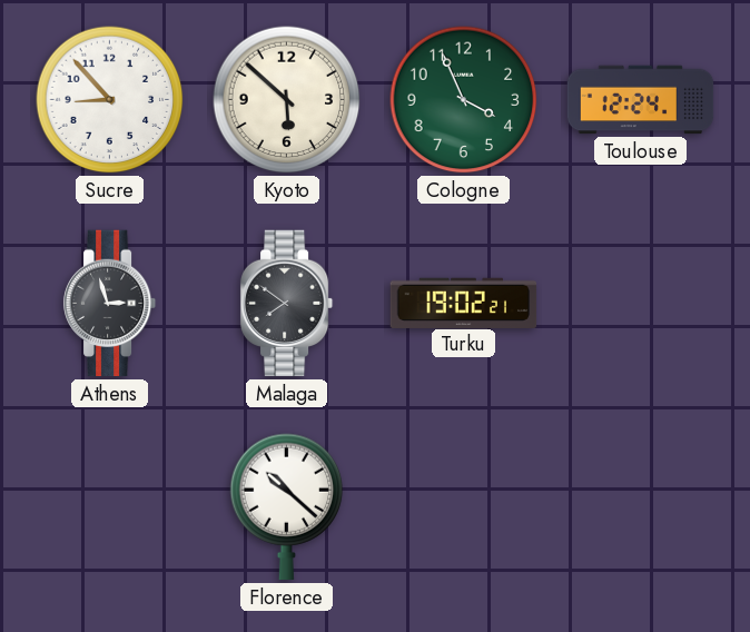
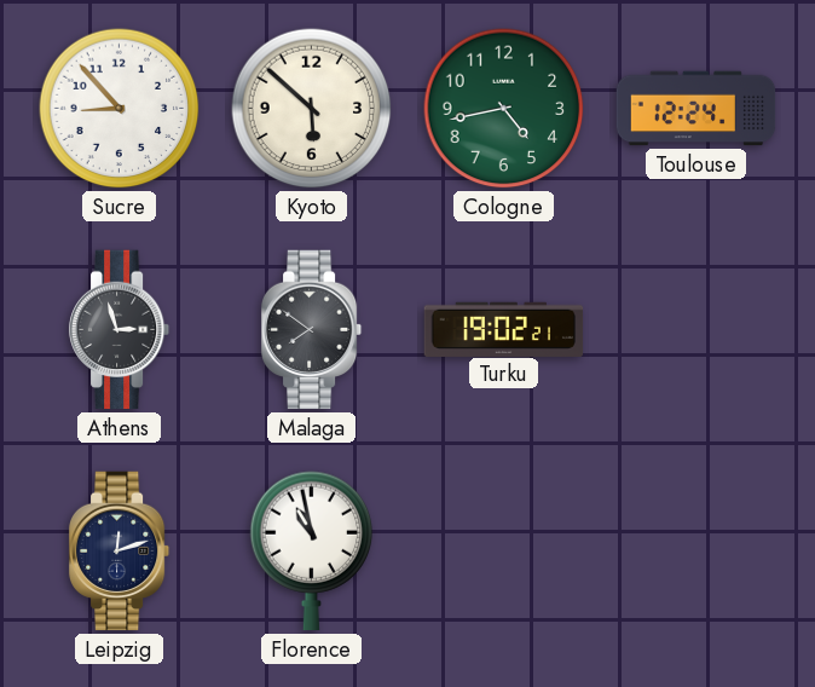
Cologne: 3:56 -> 4:43 (504, 109)
Leipzig: none -> 12:12 (120, 552)
Florence: 10:22 -> 10:58 (312, 552)
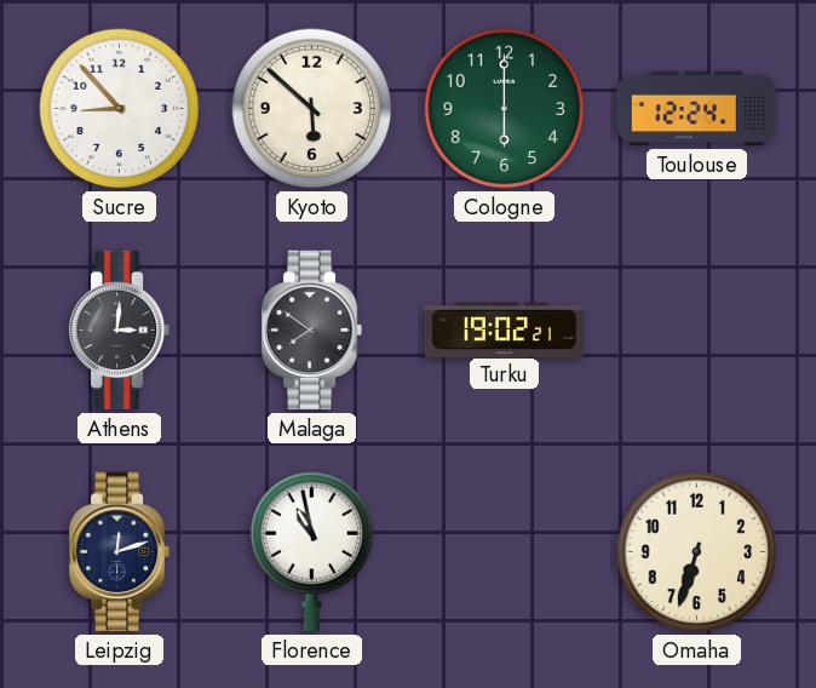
Cologne: 4:43 -> 6:00 (505, 109)
Athens: 2:57 -> 3:01 (120, 331)
Omaha: none -> 6:33 (697, 552)
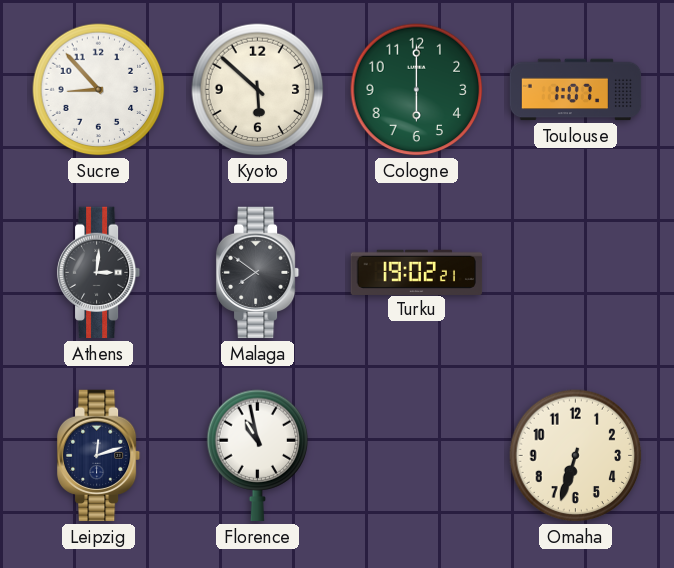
Toulouse: 12:24 -> 1:07 (576, 90)
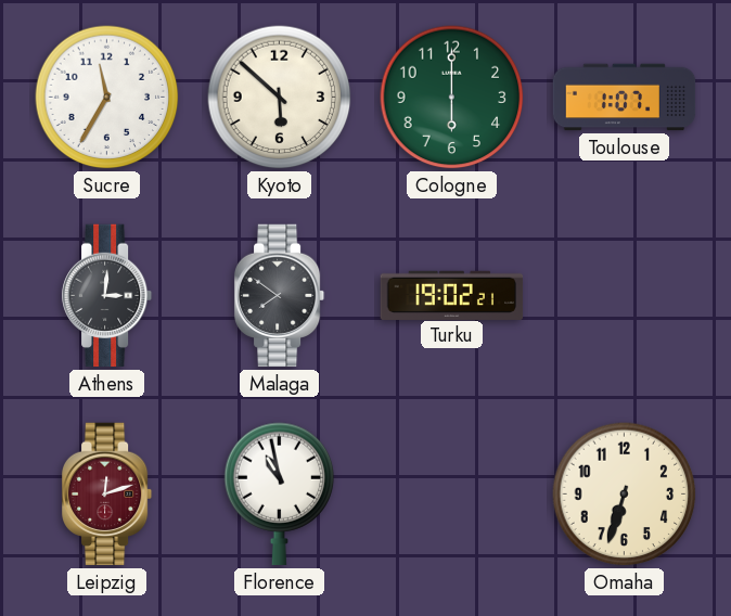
Sucre: 8:53 -> 11:35 (107, 98)
Leipzig dial: navy -> burgundy (107, 495)
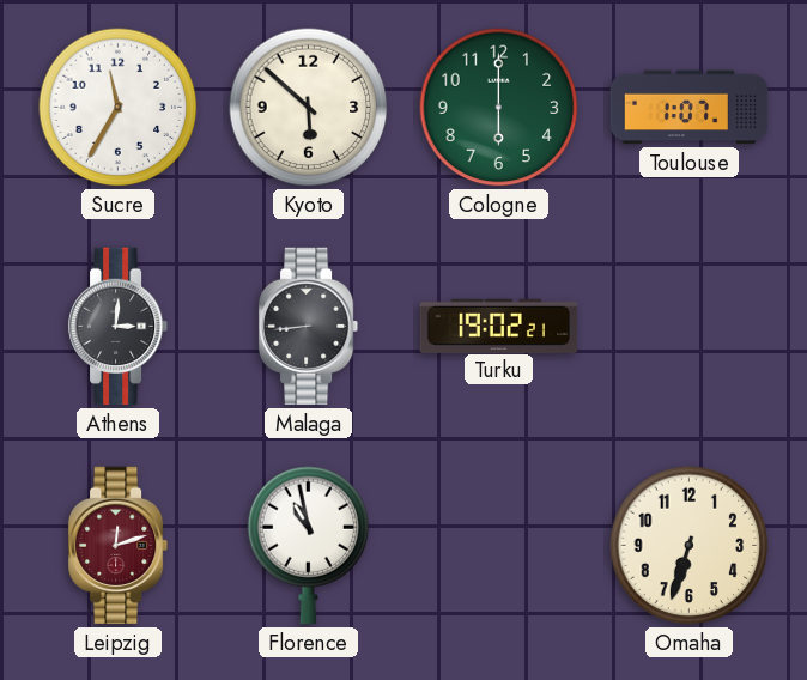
Malaga: 7:51 -> 8:44 (309, 327)
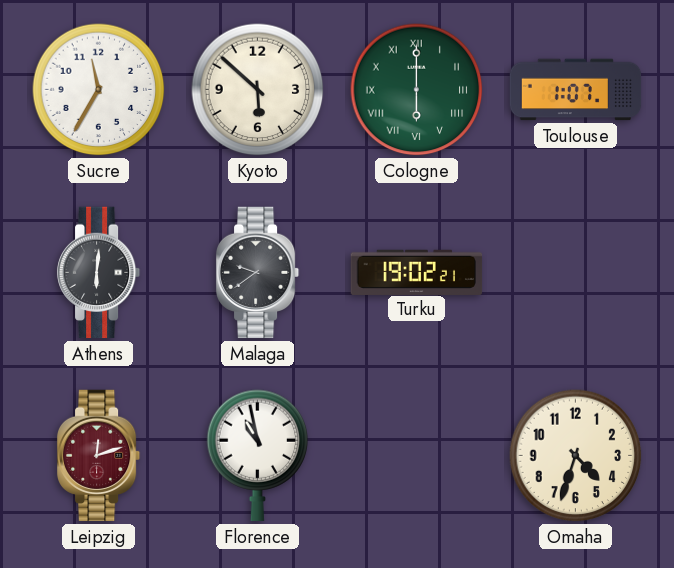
Cologne numerals: Arabic -> Roman (417, 90)
Athens: 3:01 -> 6:01 (99, 273)
Malaga: 8:44 -> 9:39 (258, 273)
Omaha: 6:33 -> 4:33 (576, 456)
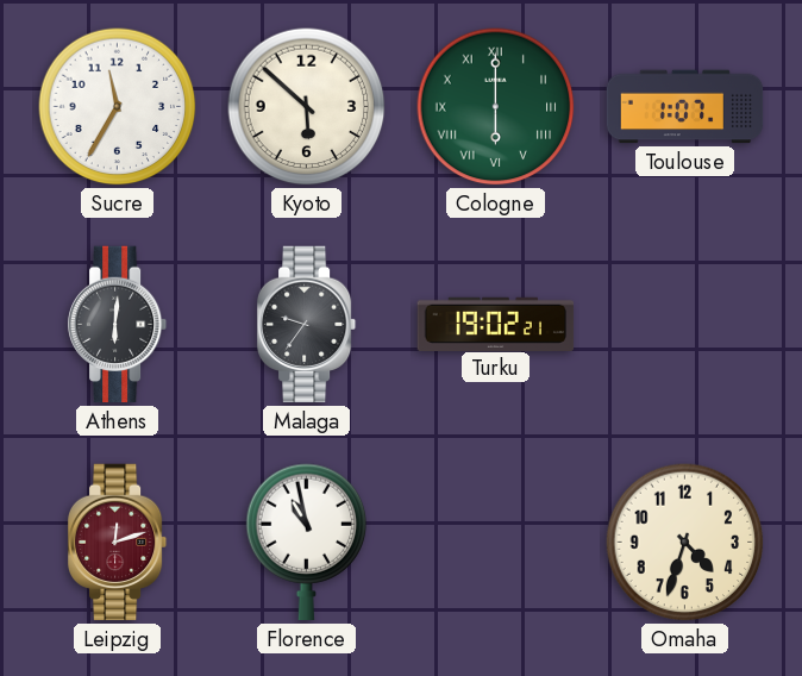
Malaga: 9:39 -> 9:36 (307, 325)
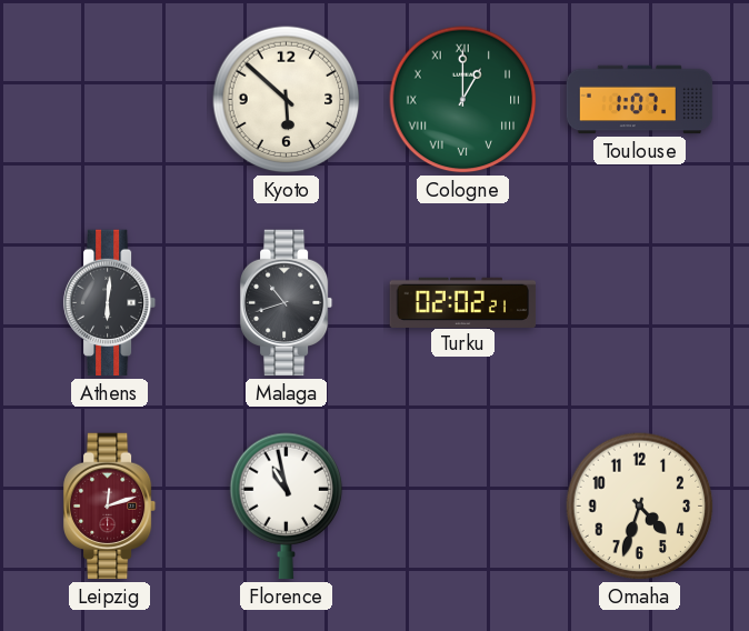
Sucre: 11:35 -> none (118, 107)
Cologne: 6:00 -> 1:00 (463, 100)
Malaga: 9:36 -> 10:42 (287, 303)
Turku: 19:02 -> 02:02 (463, 302)
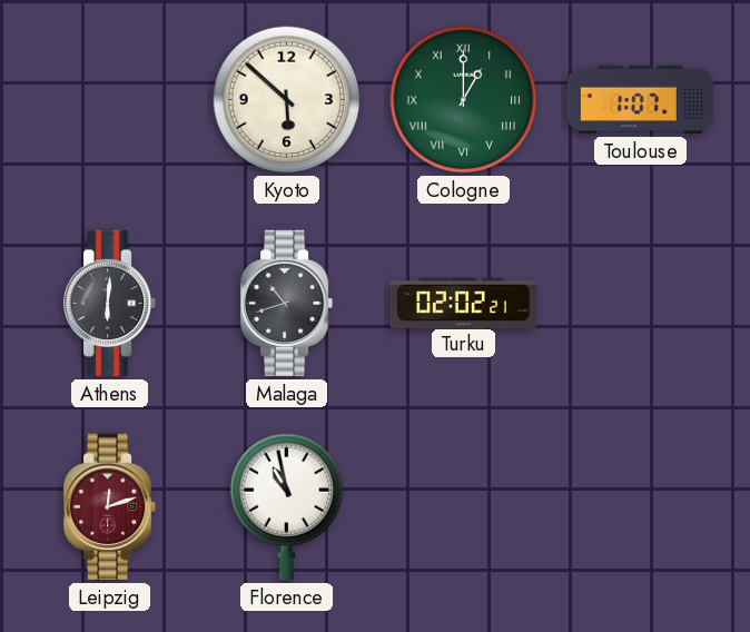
Omaha: 4:33 -> none (640, 507)
